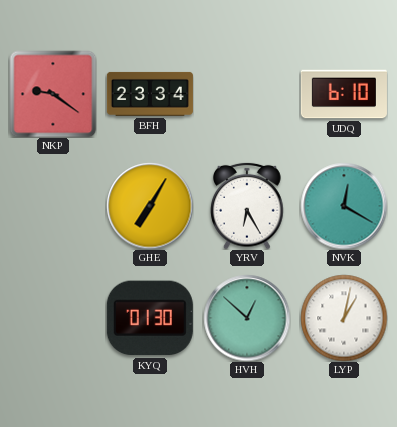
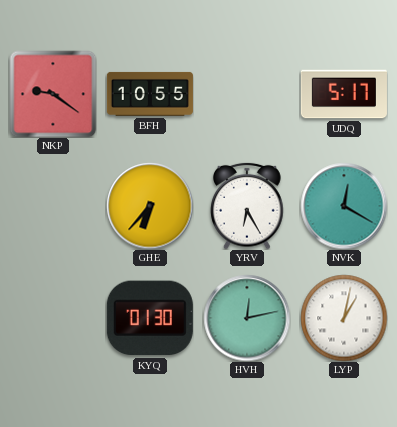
BFH: 23:34 -> 10:55 (150, 94)
UDQ: 6:10 -> 5:17 (344, 94)
GHE: 7:05 -> 6:37 (150, 206)
HVH: 12:52 -> 12:13 (247, 318)
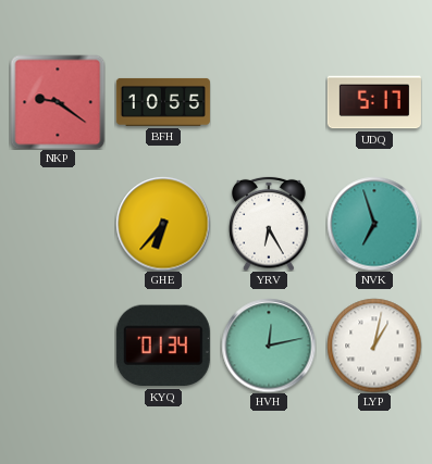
NVK: 12:20 -> 6:57 (374, 224)
KYQ: 01:30 -> 01:34 (163, 346)
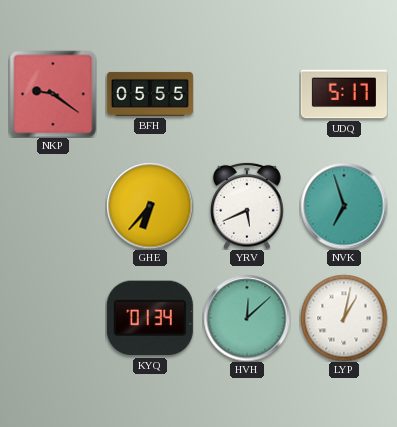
BFH: 10:55 -> 05:55 (150, 94)
YRV: 6:25 -> 5:41 (247, 206)
HVH: 12:13 -> 12:08 (247, 318)
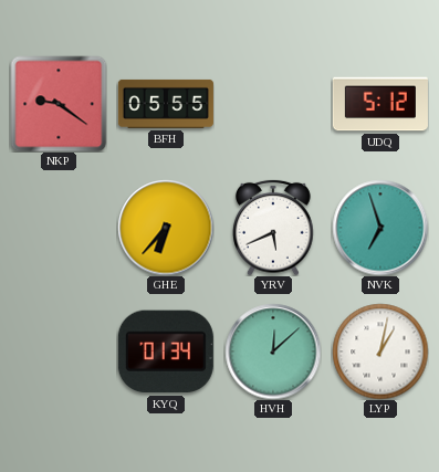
UDQ: 5:17 -> 5:12 (380, 104)
